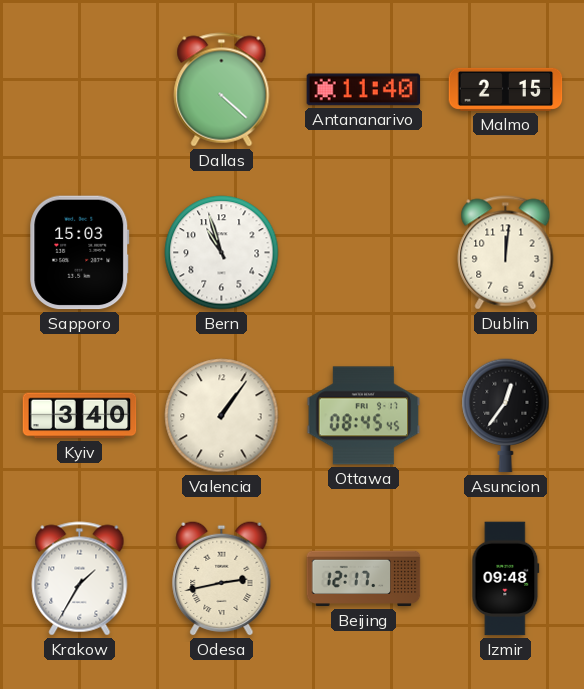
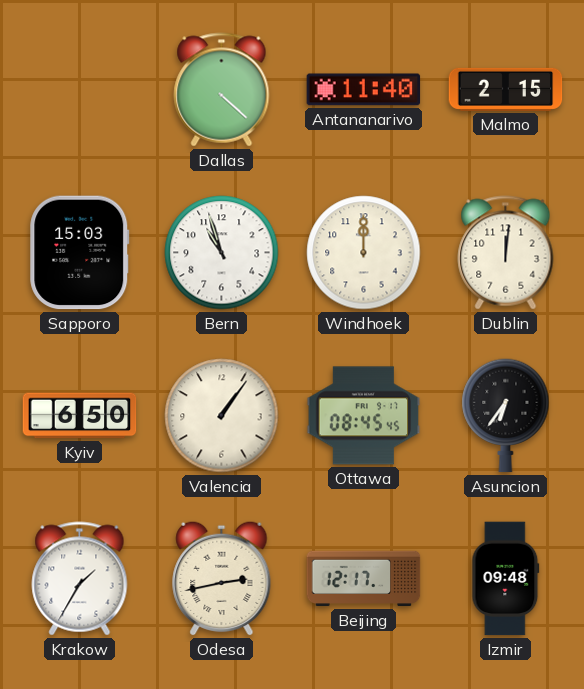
Windhoek: none -> 12:00 (364, 253)
Kyiv: 3:40 -> 6:50 (80, 416)
Asuncion: 12:36 -> 6:36 (506, 416)
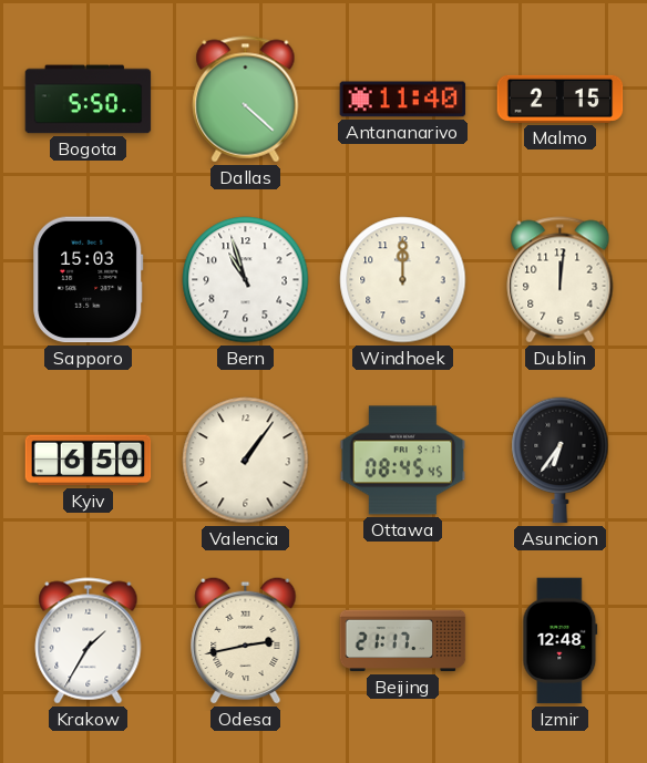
Bogota: none -> 5:50 (89, 100)
Beijing: 12:17 -> 21:17 (403, 641)
Izmir: 09:48 -> 12:48 (561, 641)
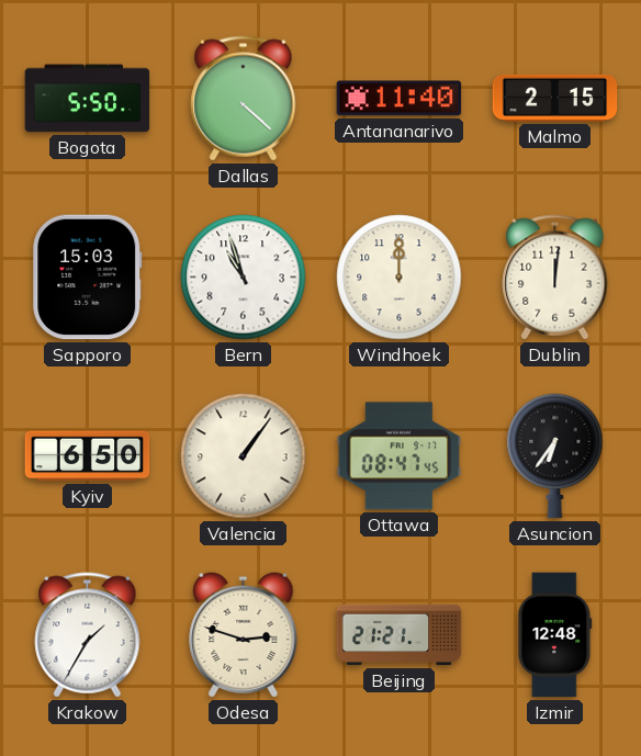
Ottawa: 08:45 -> 08:47 (400, 456)
Odesa: 2:43 -> 2:48 (244, 634)
Beijing: 21:17 -> 21:21 (400, 635)
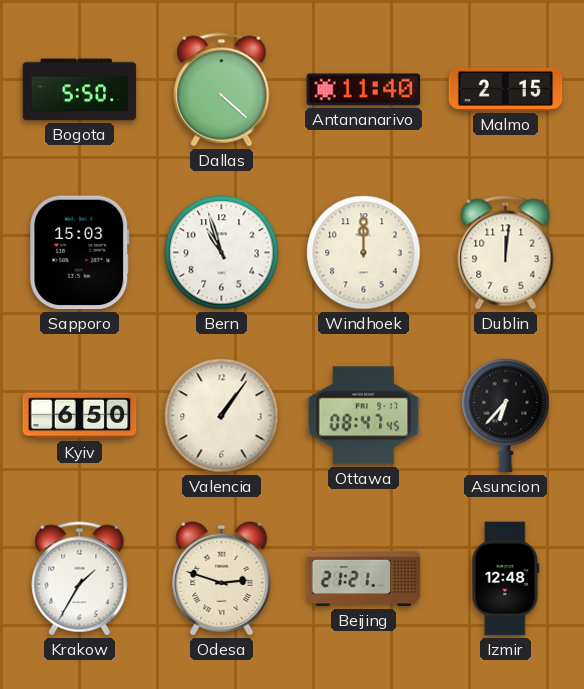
Asuncion: 6:36 -> 6:37 (506, 416)
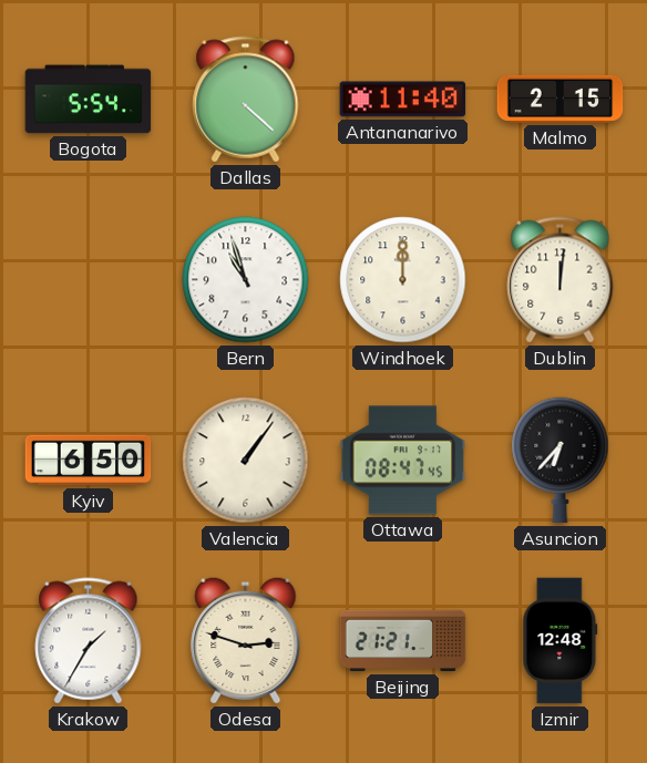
Bogota: 5:50 -> 5:54 (89, 100)
Sapporo: 15:03 -> none (80, 253)
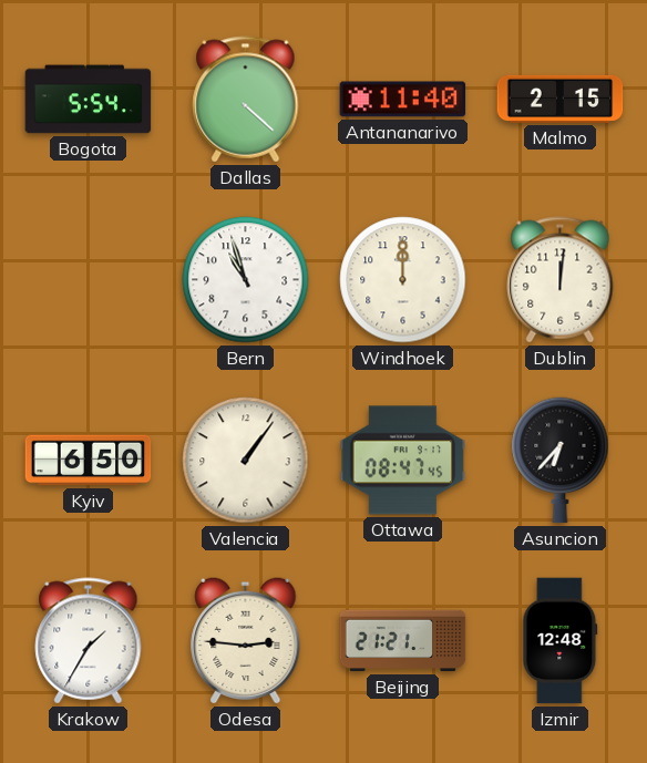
Odesa: 2:48 -> 2:46 (246, 640)
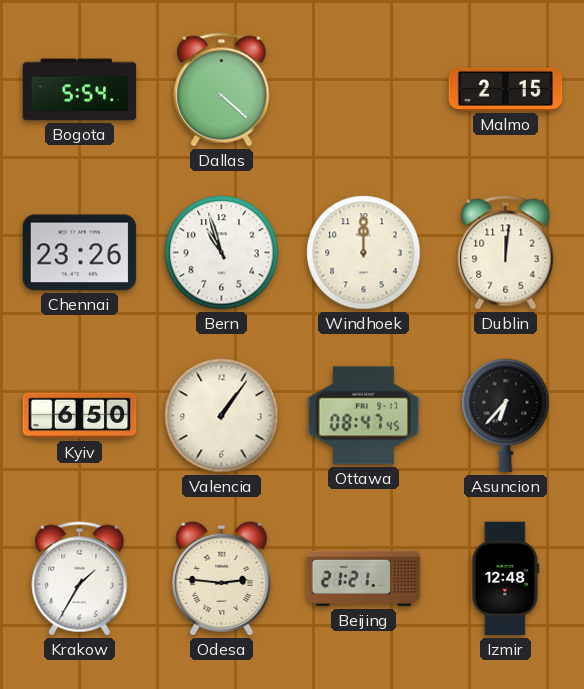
Antananarivo: 11:40 -> none (403, 100)
Chennai: none -> 23:26 (80, 253)
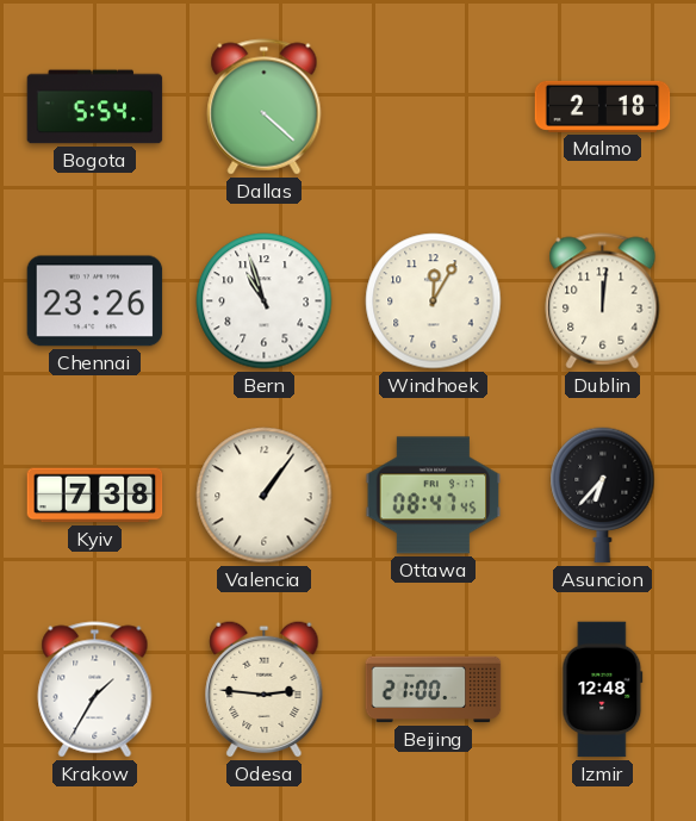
Malmo: 2:15 -> 2:18 (603, 106)
Windhoek: 12:00 -> 12:05 (434, 301)
Kyiv: 6:50 -> 7:38 (95, 496)
Beijing: 21:21 -> 21:00 (434, 690)
